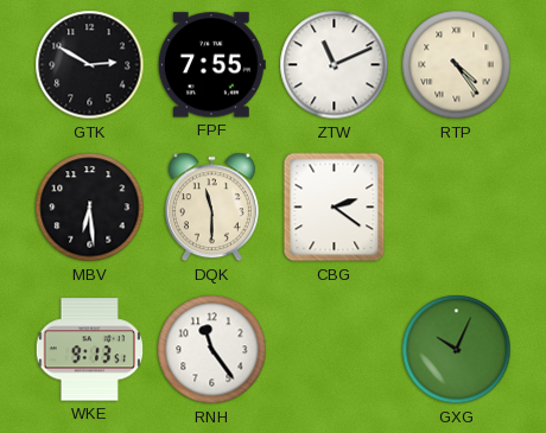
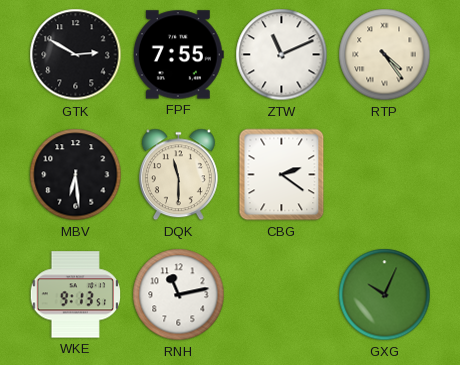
RNH: 11:24 -> 11:13 (179, 295)
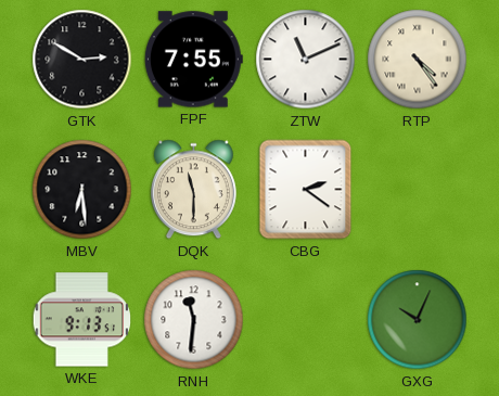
RNH: 11:13 -> 11:31 (194, 320)
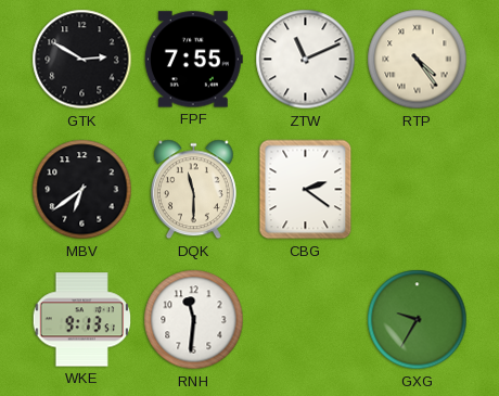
MBV: 6:29 -> 6:39 (82, 190)
GXG: 10:04 -> 9:35 (418, 320)
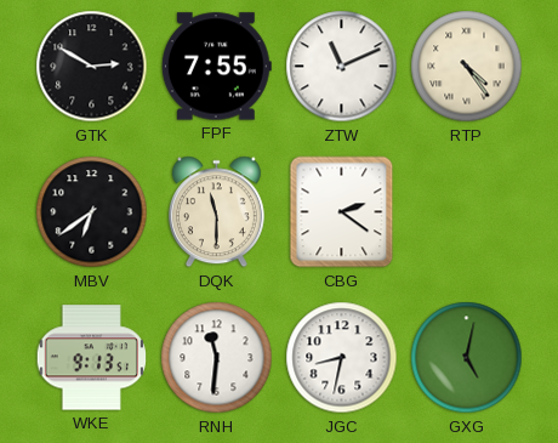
JGC: none -> 8:32 (342, 358)
GXG: 9:35 -> 5:02 (467, 358)
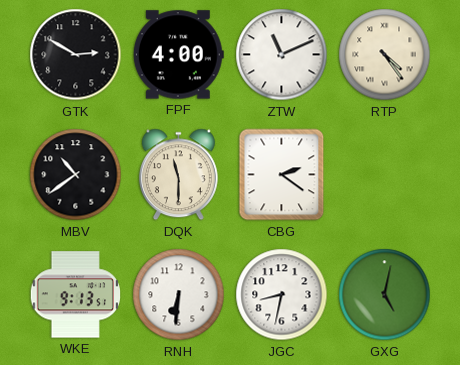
FPF: 7:55 -> 4:00 (178, 55)
MBV: 6:39 -> 10:39 (76, 175)
RNH: 11:31 -> 6:31 (179, 295)
